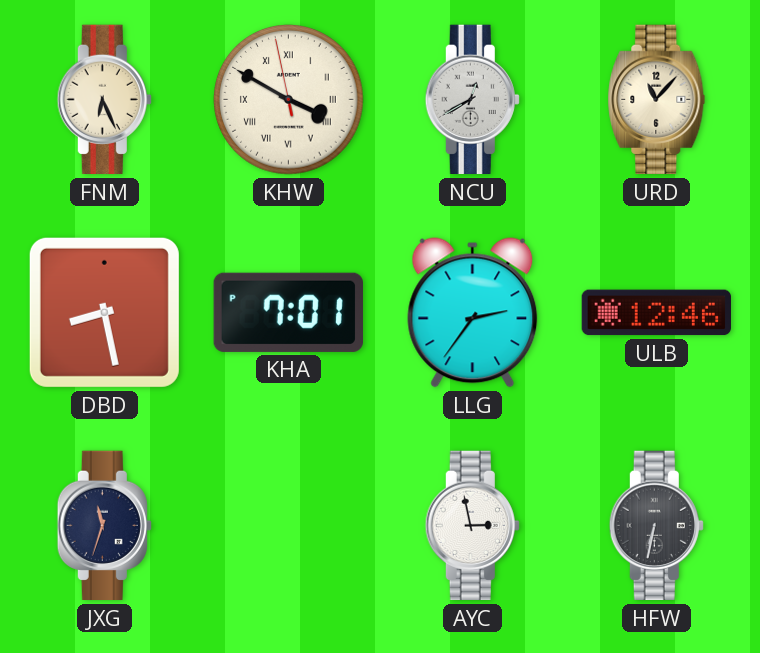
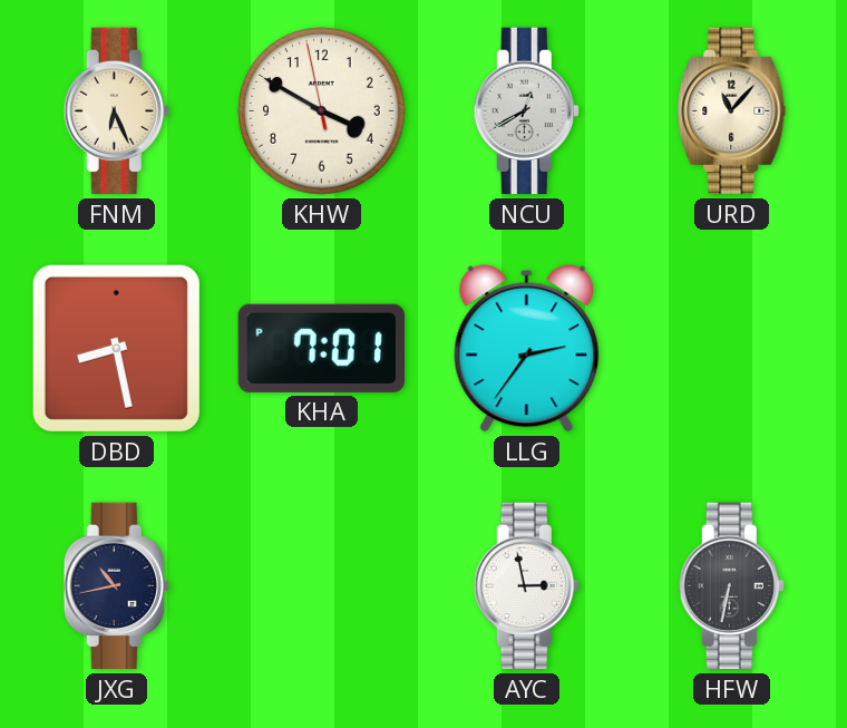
KHW numerals: Roman -> Arabic (322, 111)
ULB: 12:46 -> none (656, 313)
JXG: 11:33 -> 10:43 (116, 586)
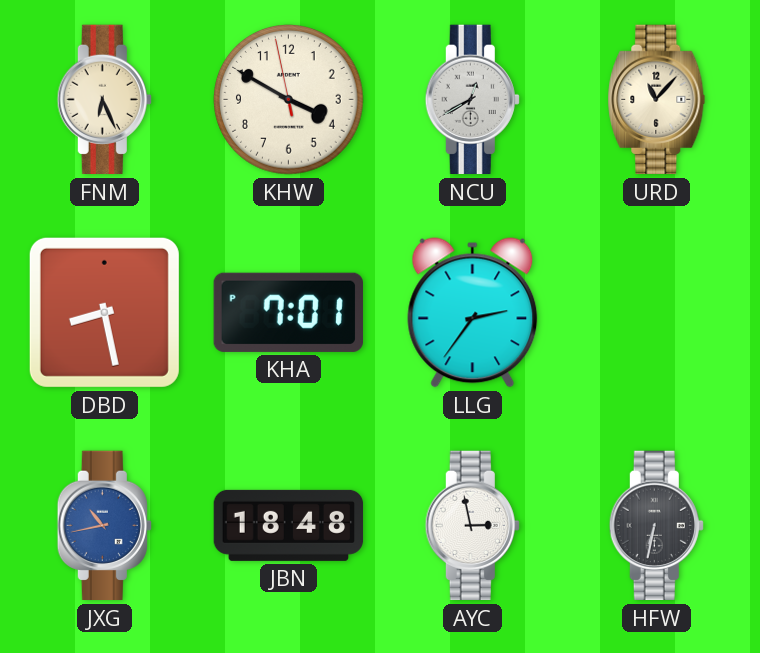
JXG dial: navy -> blue (104, 526)
JBN: none -> 18:48 (289, 525)
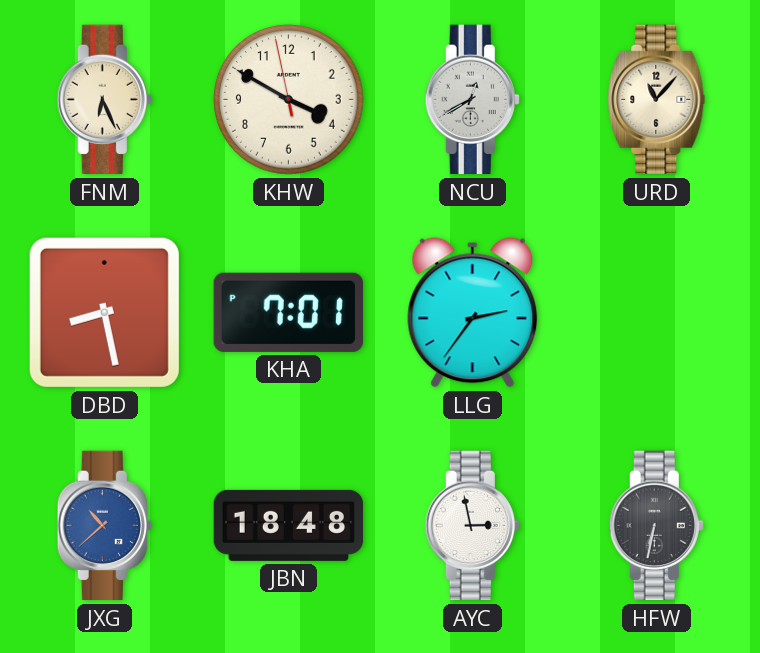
JXG: 10:43 -> 10:38 (104, 526)
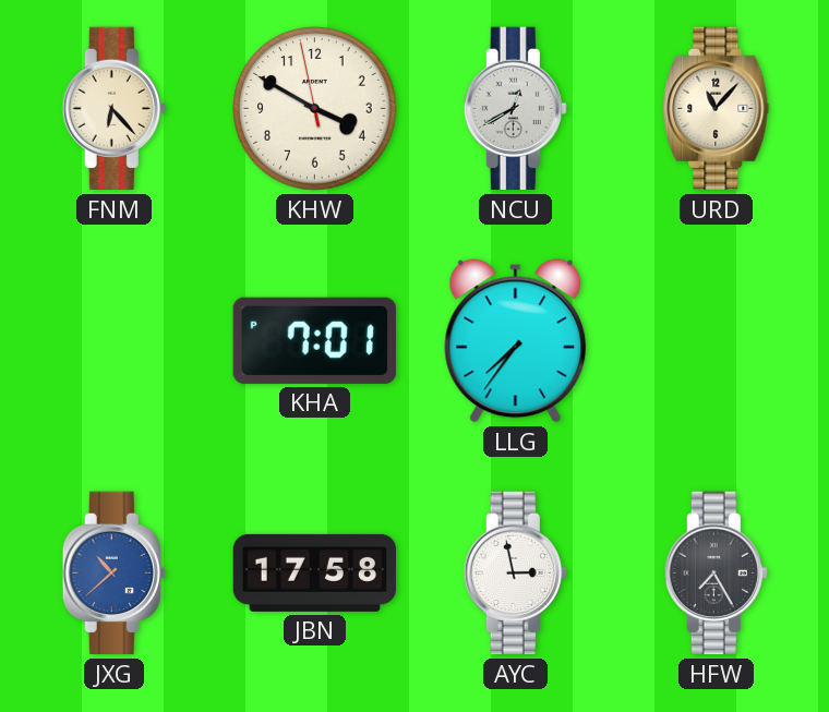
FNM: 6:26 -> 6:23 (113, 109)
DBD: 8:28 -> none (104, 312)
LLG: 2:36 -> 7:36 (516, 341)
JBN: 18:48 -> 17:58 (315, 572)
HFW: 6:32 -> 7:25 (716, 574)
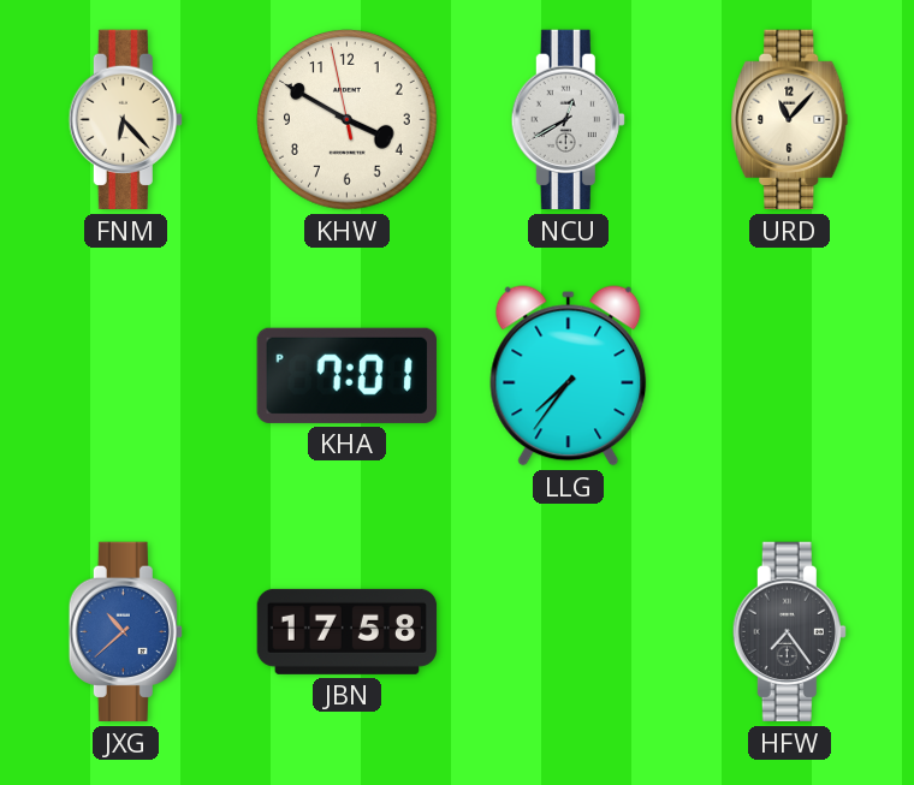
AYC: 2:58 -> none (515, 574)
HFW: 7:25 -> 7:24 (789, 632)
